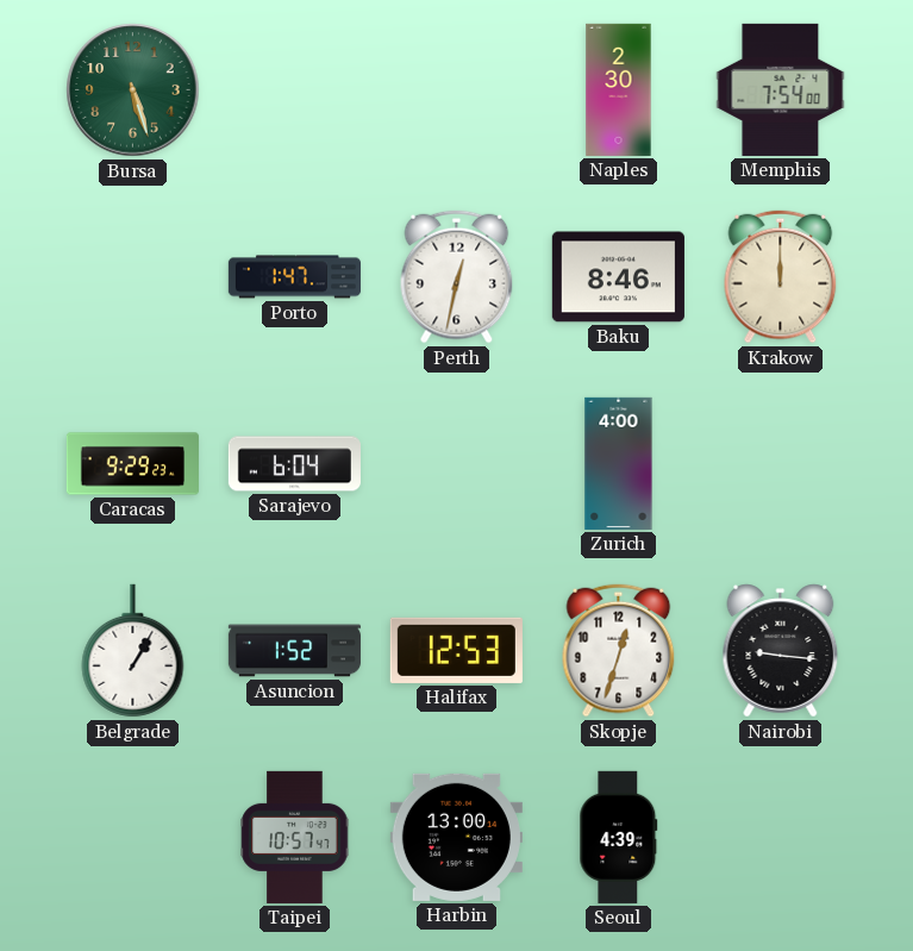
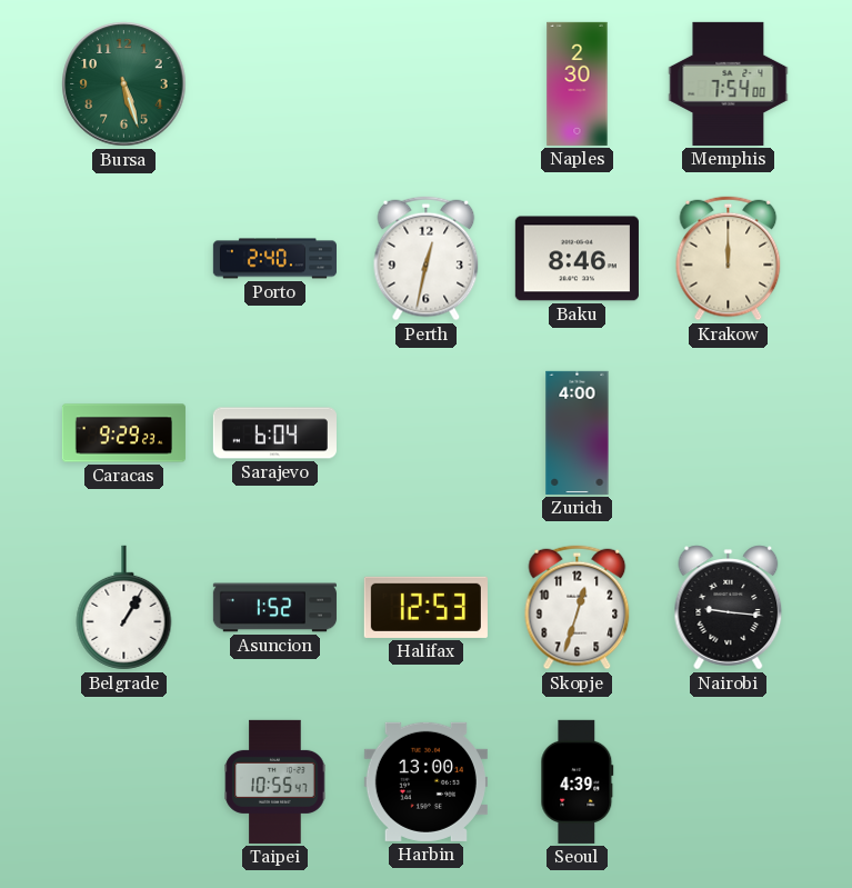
Porto: 1:47 -> 2:40 (274, 259)
Taipei: 10:57 -> 10:55 (275, 781)
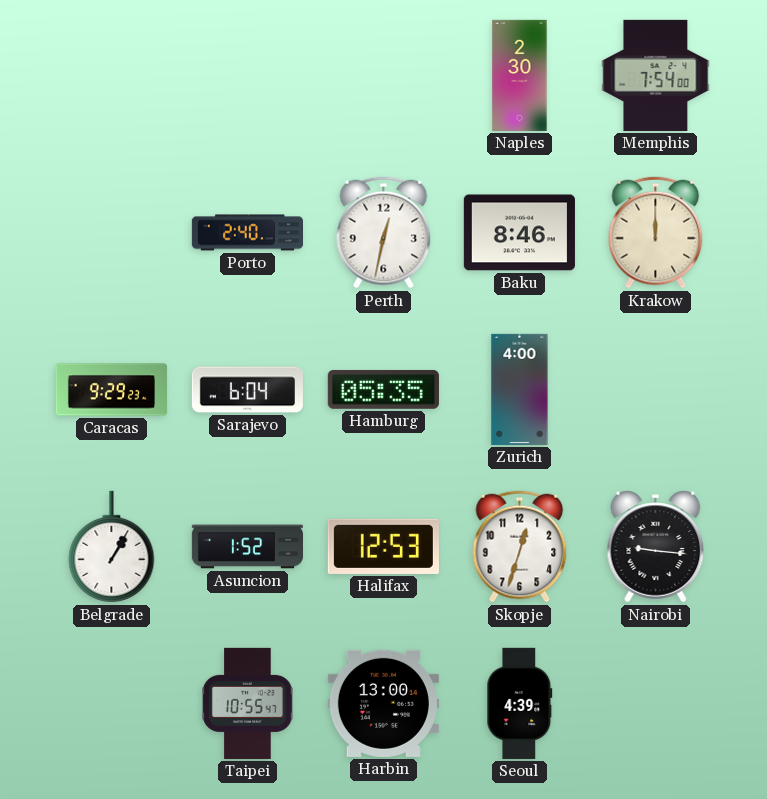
Bursa: 5:27 -> none (124, 84)
Hamburg: none -> 05:35 (383, 389)
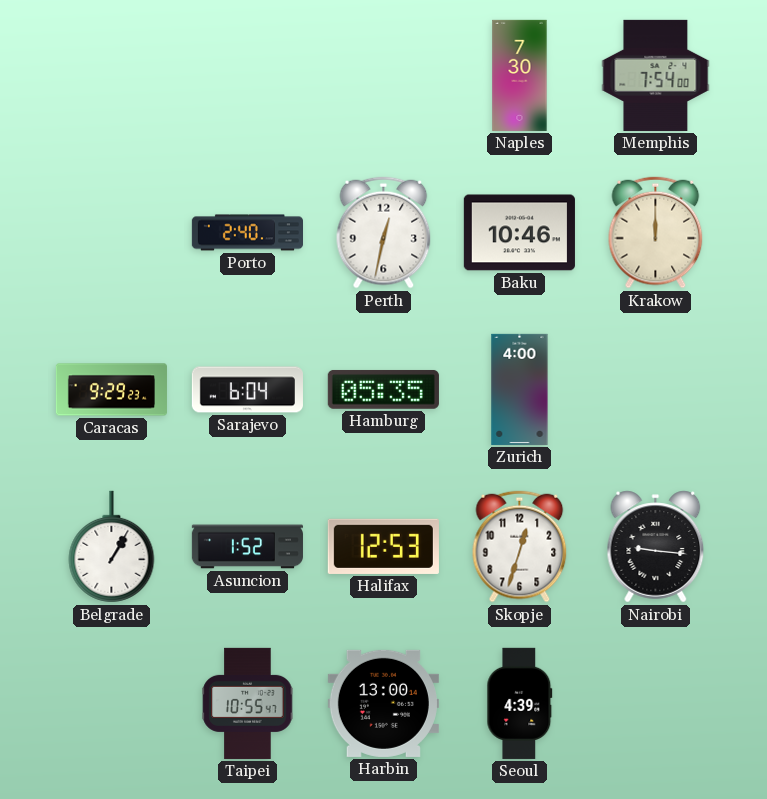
Naples: 2:30 -> 7:30 (520, 75)
Baku: 8:46 -> 10:46 (519, 233)
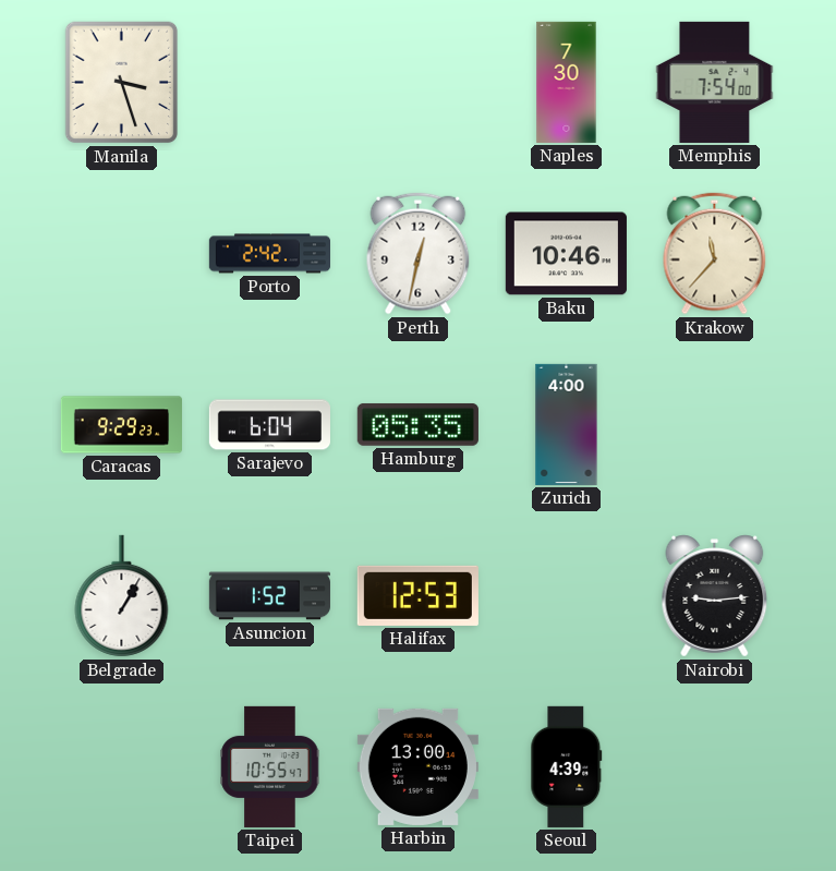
Manila: none -> 3:27 (122, 83)
Porto: 2:40 -> 2:42 (269, 254)
Krakow: 12:00 -> 11:37 (715, 254)
Skopje: 12:33 -> none (520, 547)
Nairobi: 9:16 -> 9:14 (715, 596)
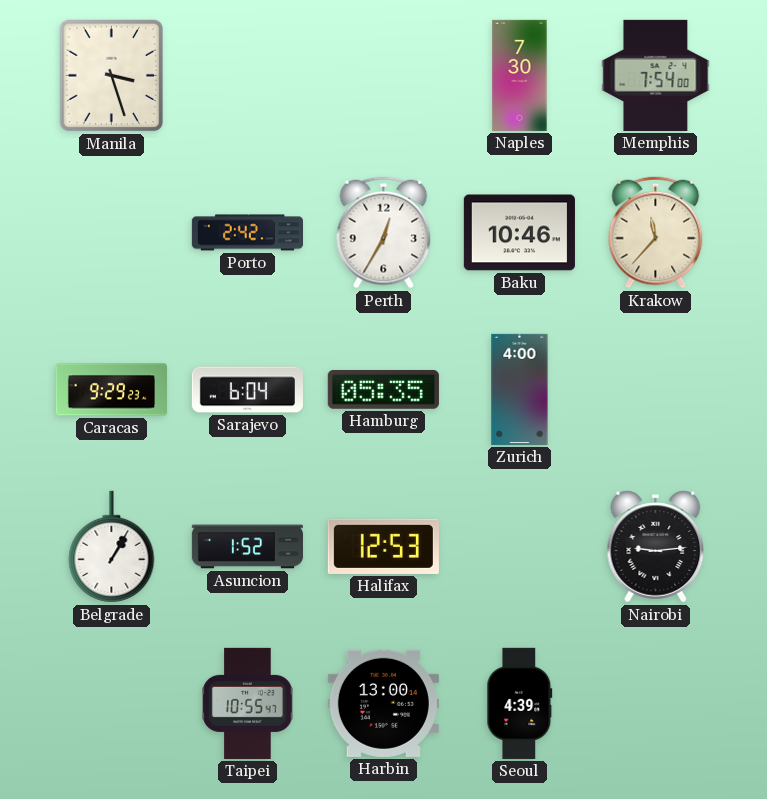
Perth: 12:32 -> 12:35 (384, 233)
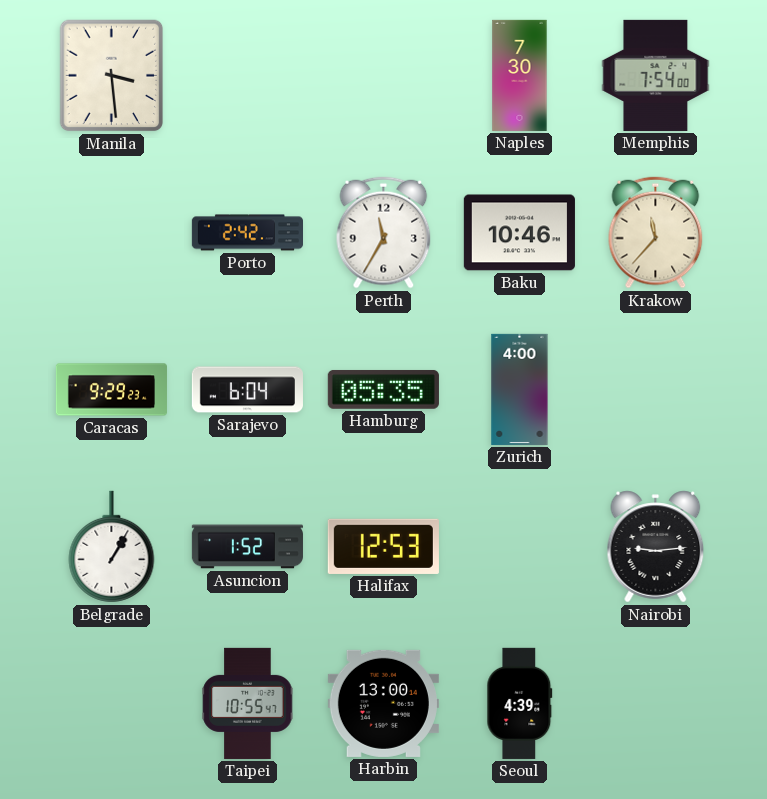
Manila: 3:27 -> 3:29 (112, 76)
Perth: 12:35 -> 11:35 (384, 233)
